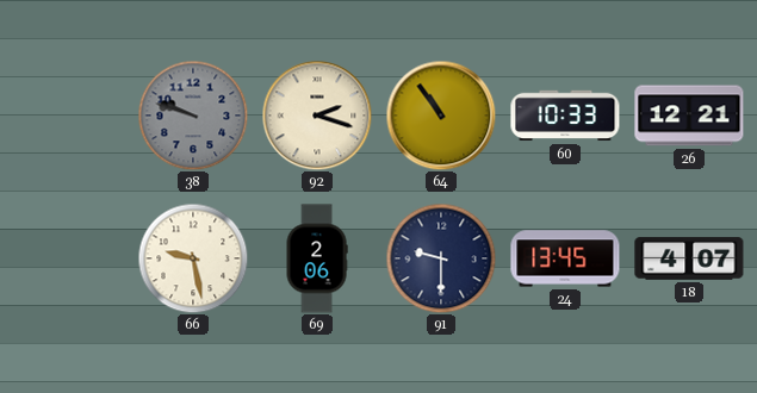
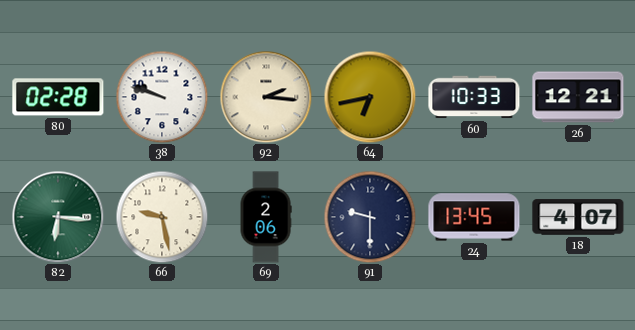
80: none -> 02:28 (58, 97)
38 dial: grey -> white (162, 97)
92: 2:18 -> 2:16 (266, 97)
64: 10:54 -> 6:43 (370, 97)
82: none -> 6:16 (58, 217)
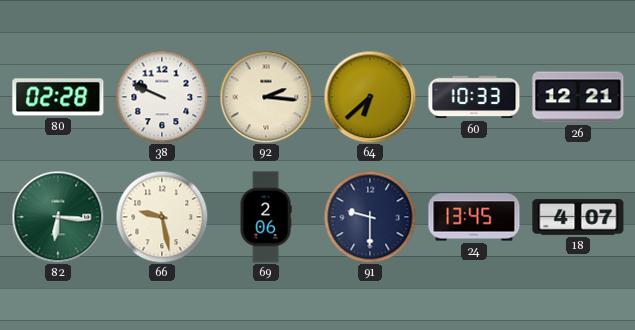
38: 9:48 -> 9:49 (162, 97)
64: 6:43 -> 6:38 (370, 97)
